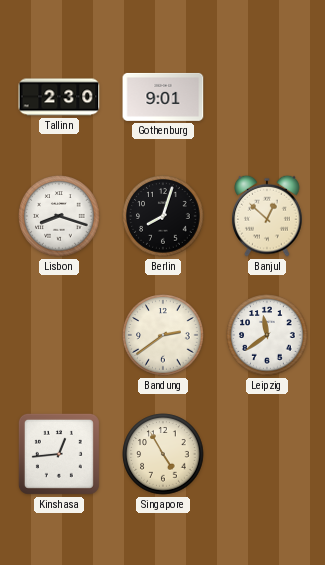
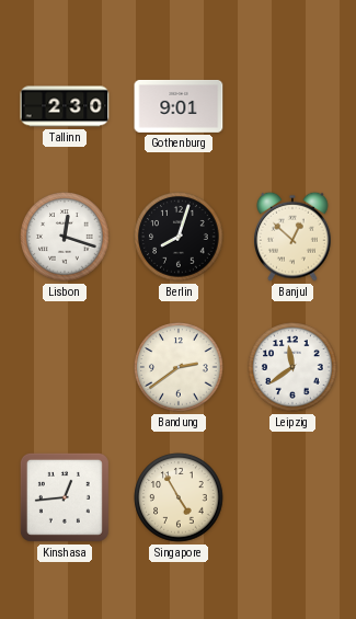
Lisbon: 8:18 -> 12:18 (65, 237)
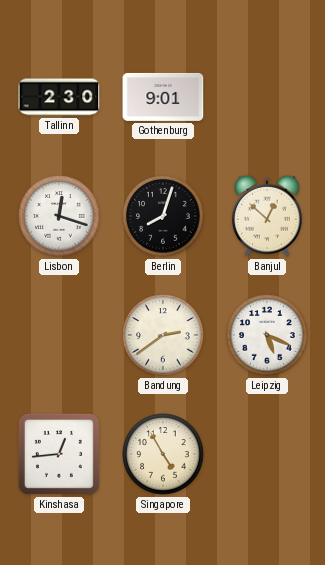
Leipzig: 11:39 -> 5:19 (267, 335)
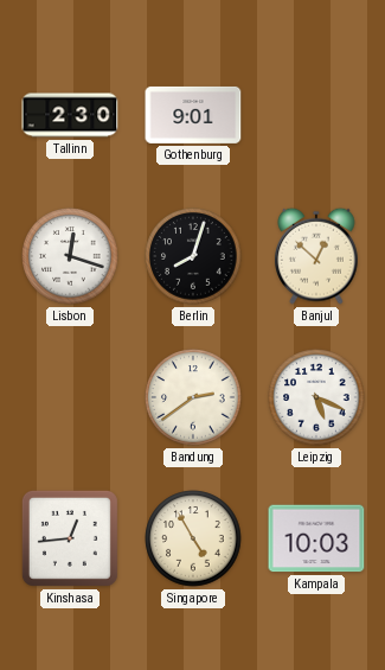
Kampala: none -> 10:03 (316, 538)
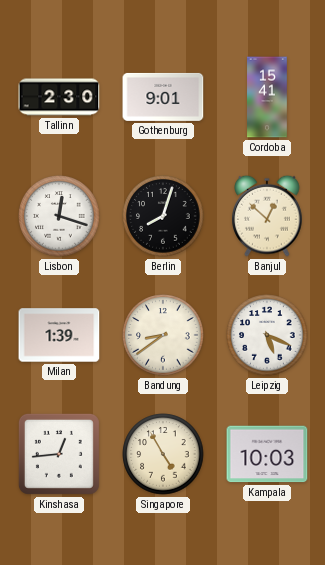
Cordoba: none -> 15:41 (267, 97)
Milan: none -> 1:39 (59, 335)
Bandung: 2:39 -> 8:39 (163, 335)
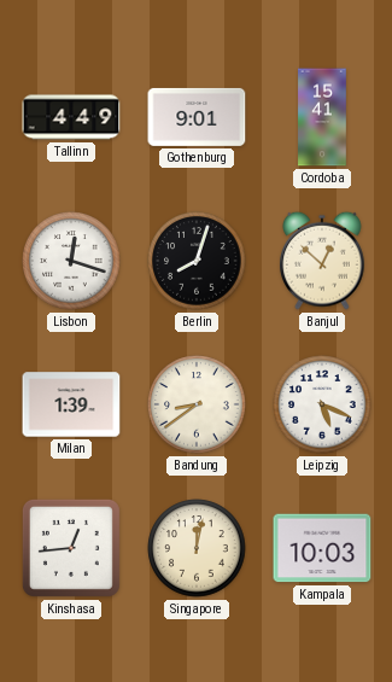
Tallinn: 2:30 -> 4:49 (71, 117)
Singapore: 4:55 -> 12:02 (197, 548)
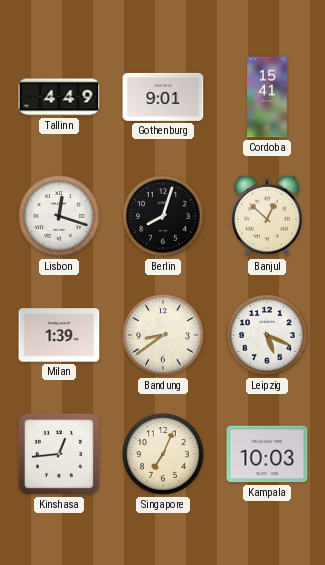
Singapore: 12:02 -> 7:04 (163, 454)
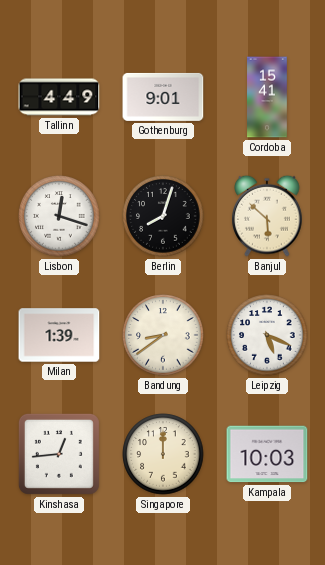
Banjul: 12:52 -> 5:52 (268, 216)
Singapore: 7:04 -> 12:00 (163, 454)
